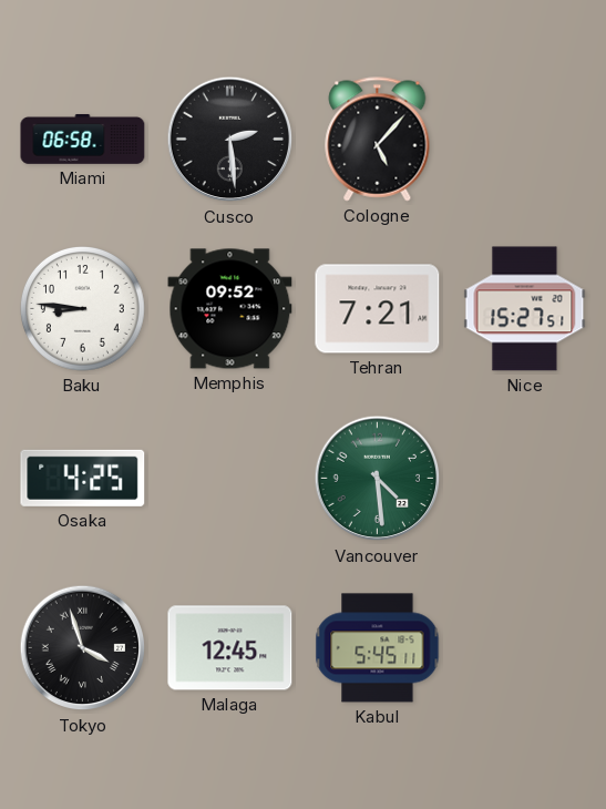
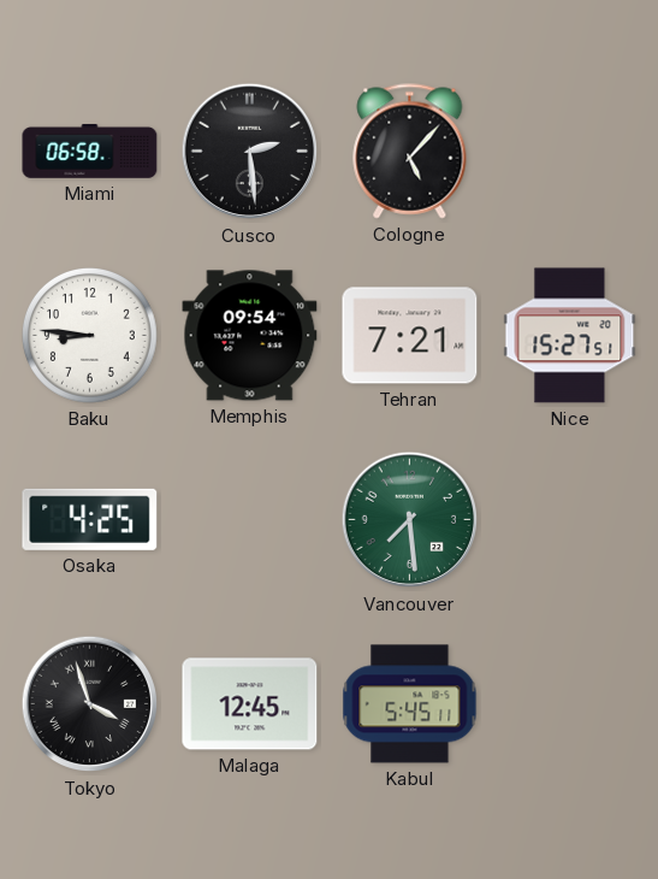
Memphis: 09:52 -> 09:54 (250, 336)
Vancouver: 4:29 -> 7:29 (410, 520)
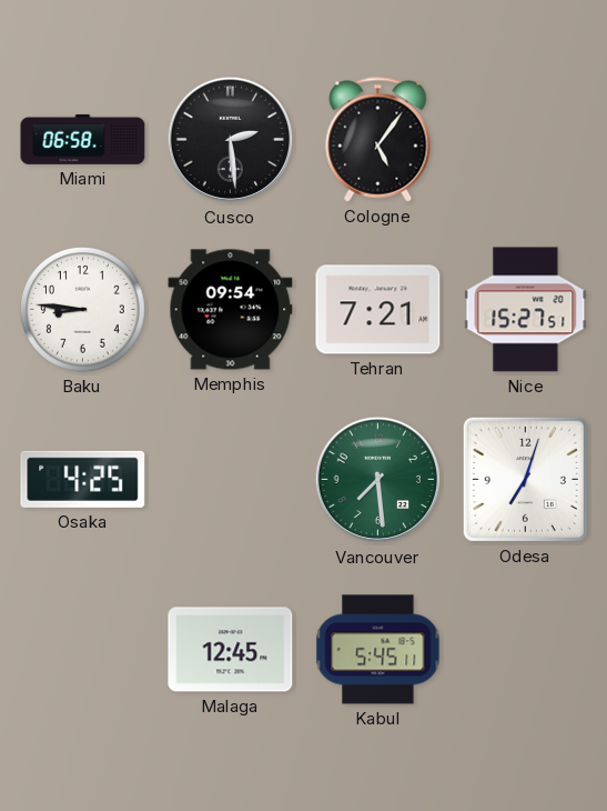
Cologne: 5:07 -> 5:06 (378, 140)
Odesa: none -> 7:03 (525, 479)
Tokyo: 3:57 -> none (90, 704)
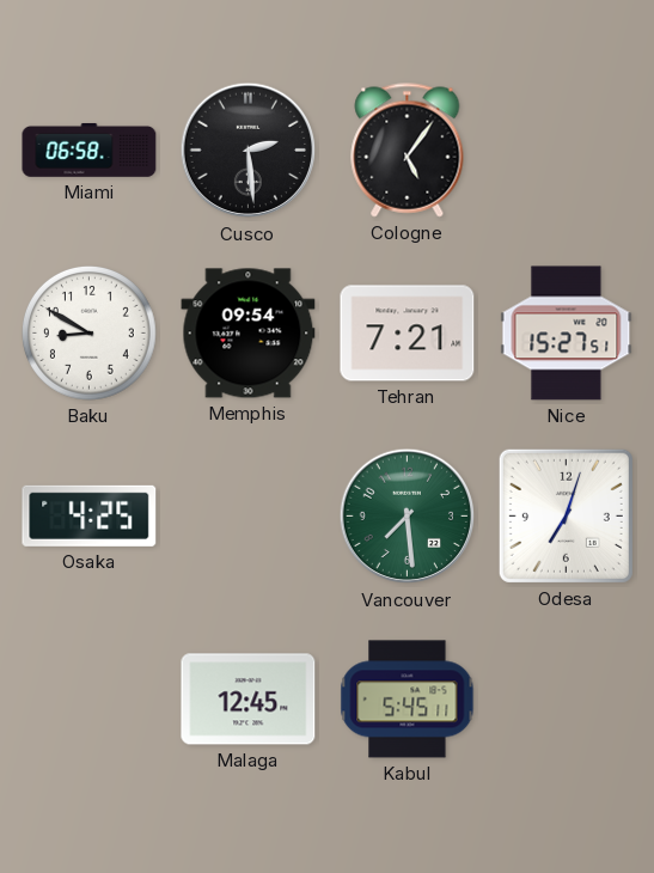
Baku: 8:46 -> 8:50 (90, 334)
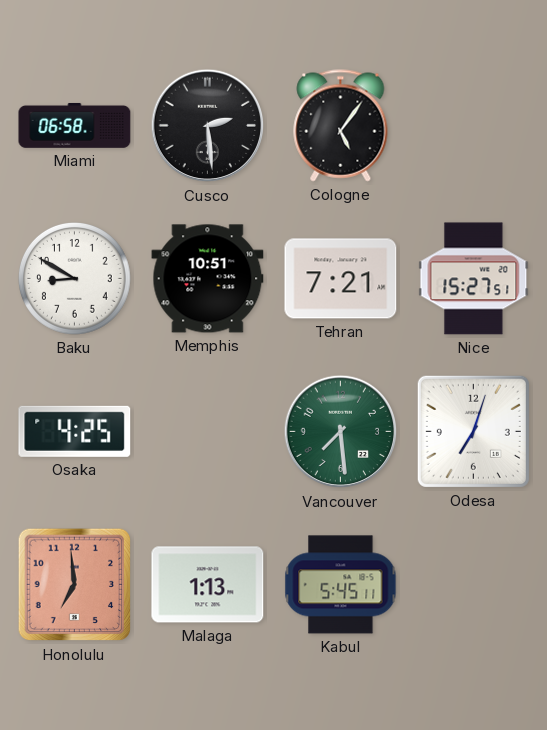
Memphis: 09:54 -> 10:51 (208, 279)
Honolulu: none -> 6:59 (75, 585)
Malaga: 12:45 -> 1:13 (208, 585)
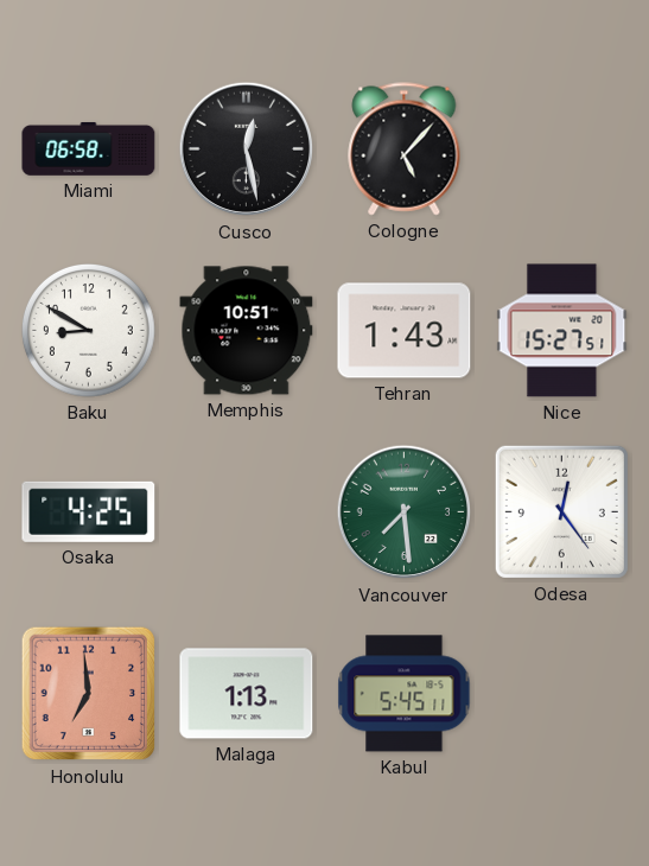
Cusco: 2:29 -> 12:28 (247, 149)
Cologne: 5:06 -> 5:07 (405, 149)
Tehran: 7:21 -> 1:43 (405, 331)
Odesa: 7:03 -> 12:24 (561, 511)
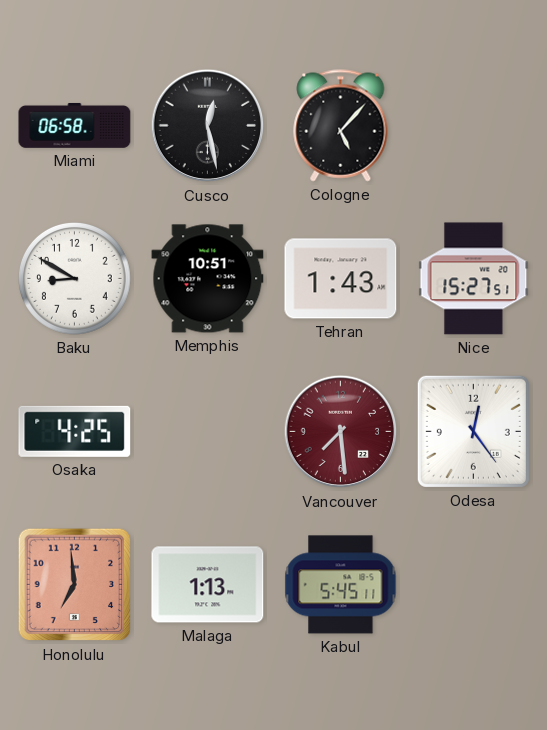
Vancouver dial: green -> burgundy (341, 432)
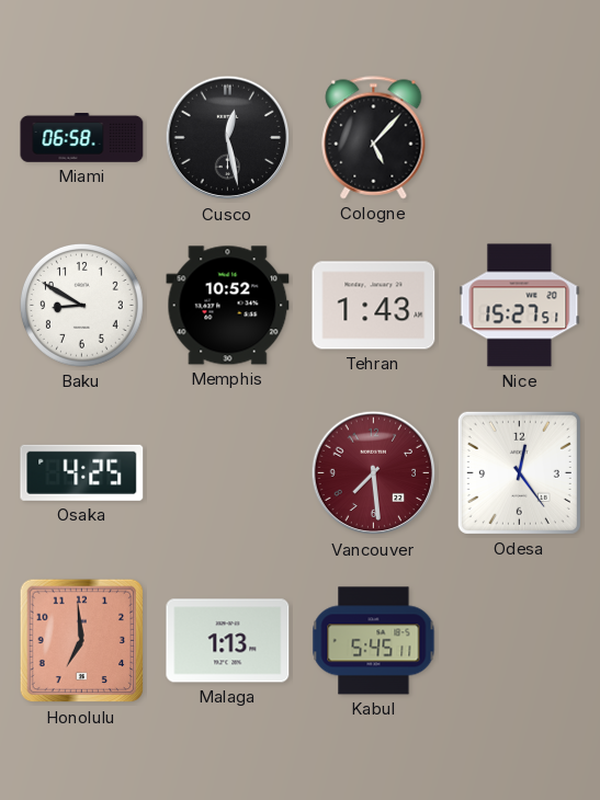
Memphis: 10:51 -> 10:52 (228, 306)
